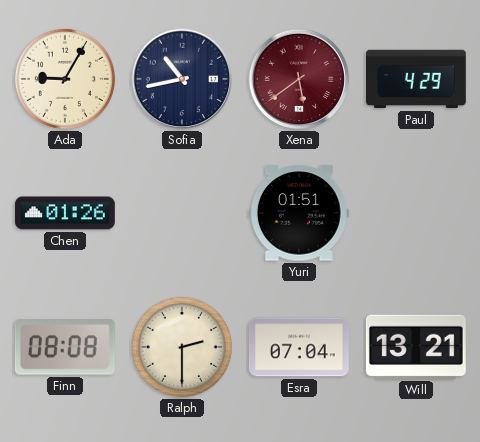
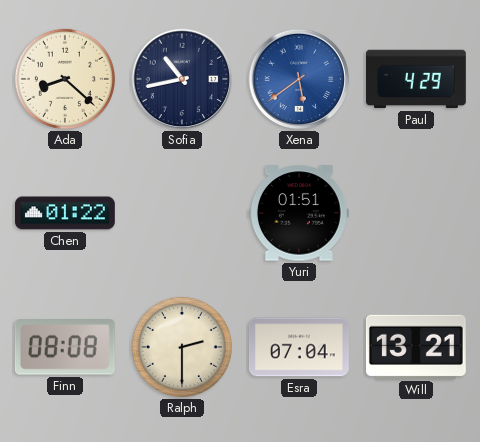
Ada: 9:05 -> 8:22 (65, 79)
Xena dial: burgundy -> blue (299, 79)
Chen: 01:26 -> 01:22 (66, 213)
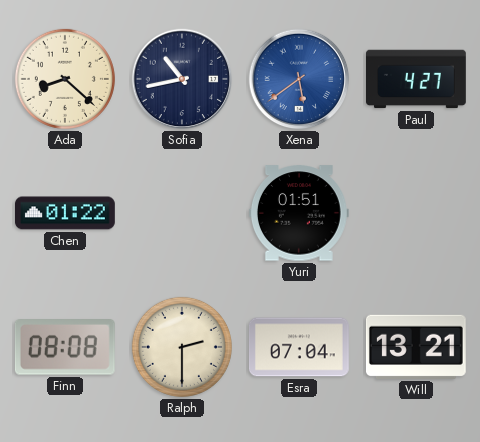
Paul: 4:29 -> 4:27 (417, 79)
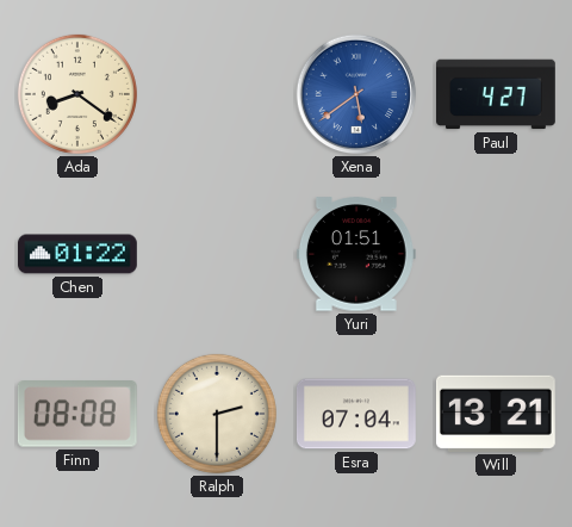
Ada: 8:22 -> 8:21 (77, 94)
Sofia: 10:43 -> none (182, 79)
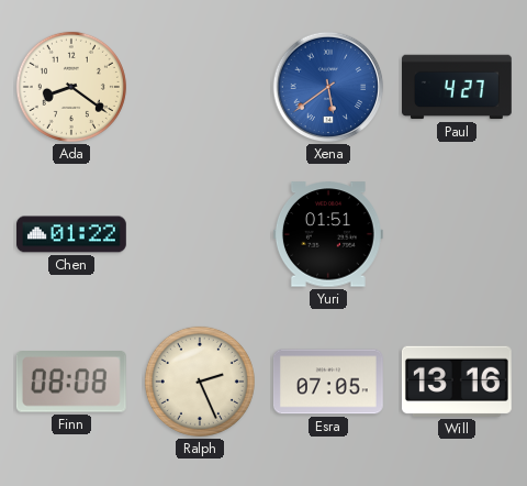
Ralph: 2:30 -> 2:26 (200, 382)
Esra: 07:04 -> 07:05 (328, 382)
Will: 13:21 -> 13:16 (457, 382)
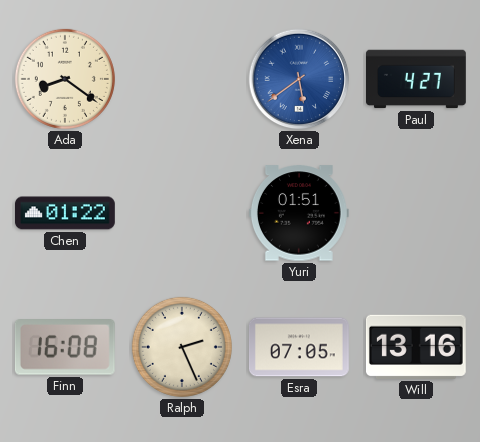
Finn: 08:08 -> 16:08 (65, 348)
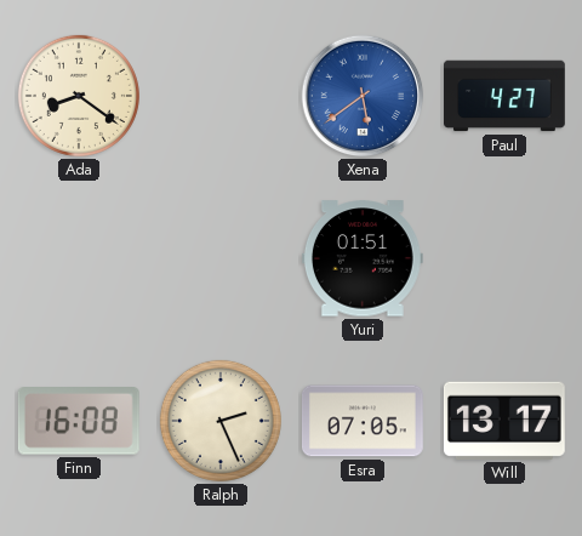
Chen: 01:22 -> none (66, 213)
Will: 13:16 -> 13:17 (504, 421)
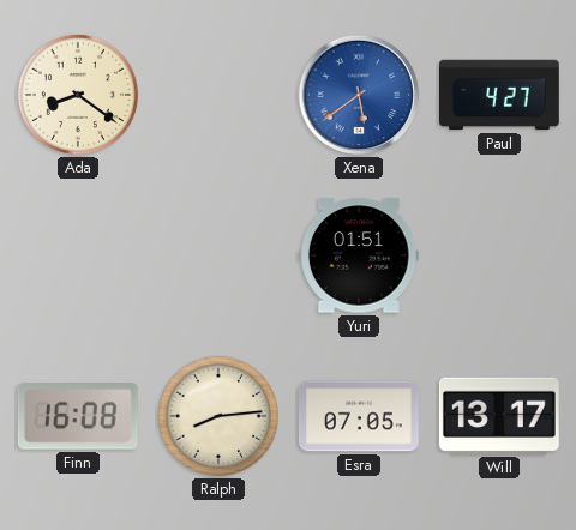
Ralph: 2:26 -> 8:14 (218, 416)
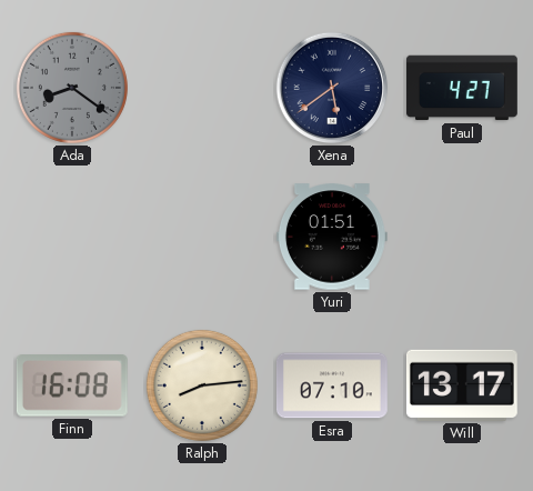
Ada dial: cream -> grey (72, 88)
Xena dial: blue -> navy (332, 88)
Esra: 07:05 -> 07:10 (332, 385)
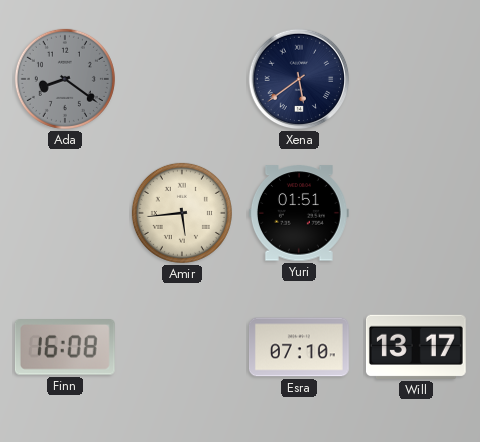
Paul: 4:27 -> none (463, 88)
Amir: none -> 5:44 (182, 213)
Ralph: 8:14 -> none (202, 385)
